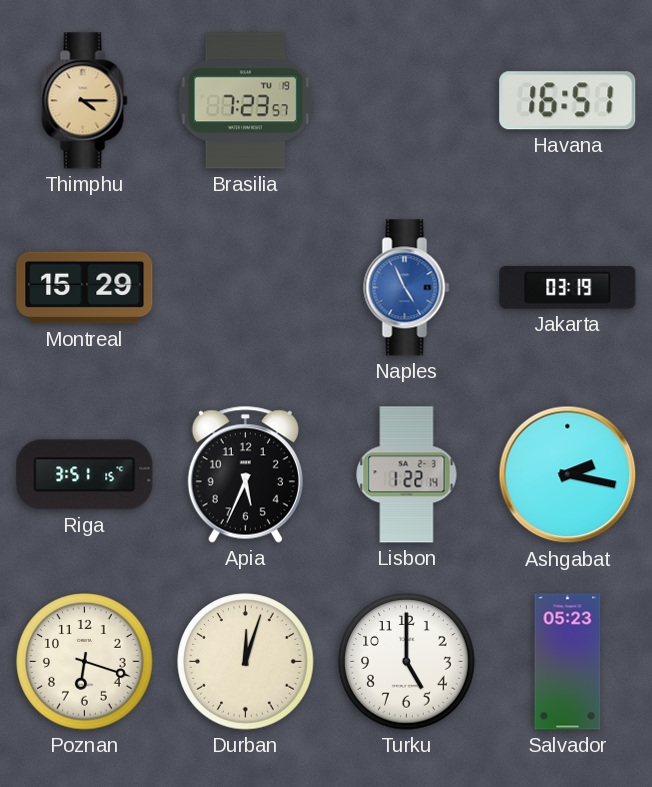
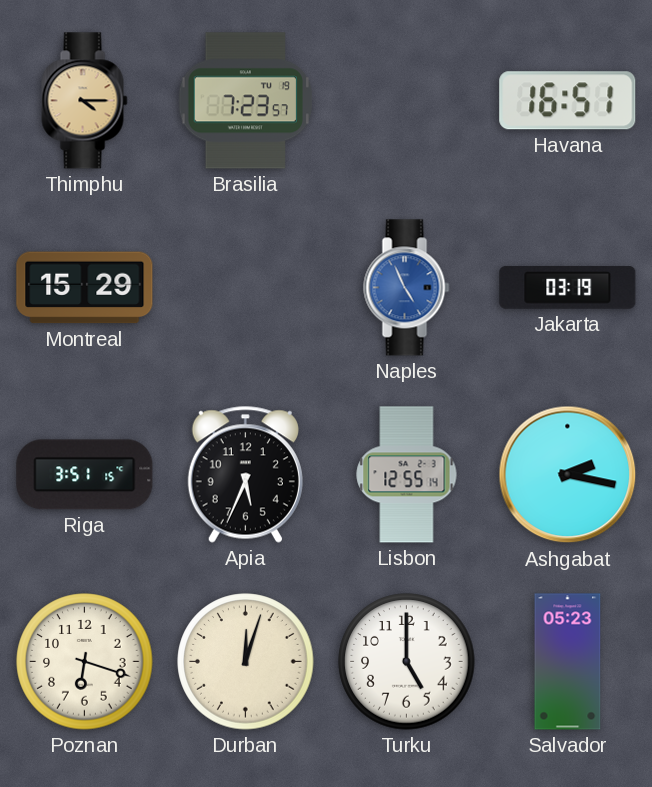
Lisbon: 1:22 -> 12:55 (407, 475)
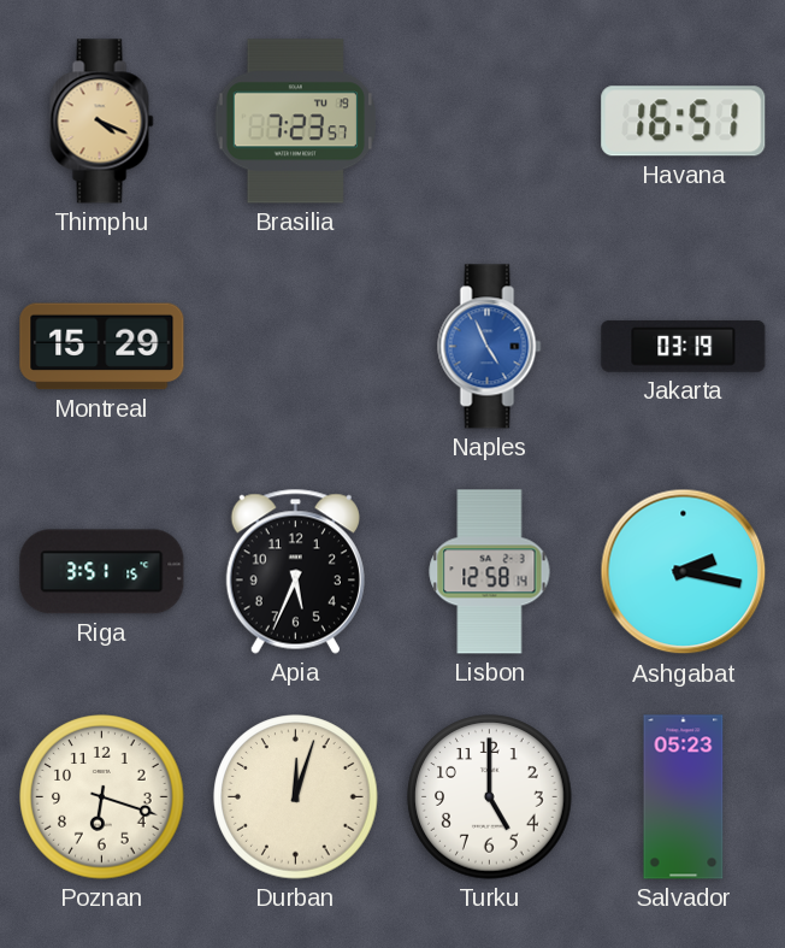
Thimphu: 4:15 -> 4:19 (102, 122)
Lisbon: 12:55 -> 12:58 (490, 572)
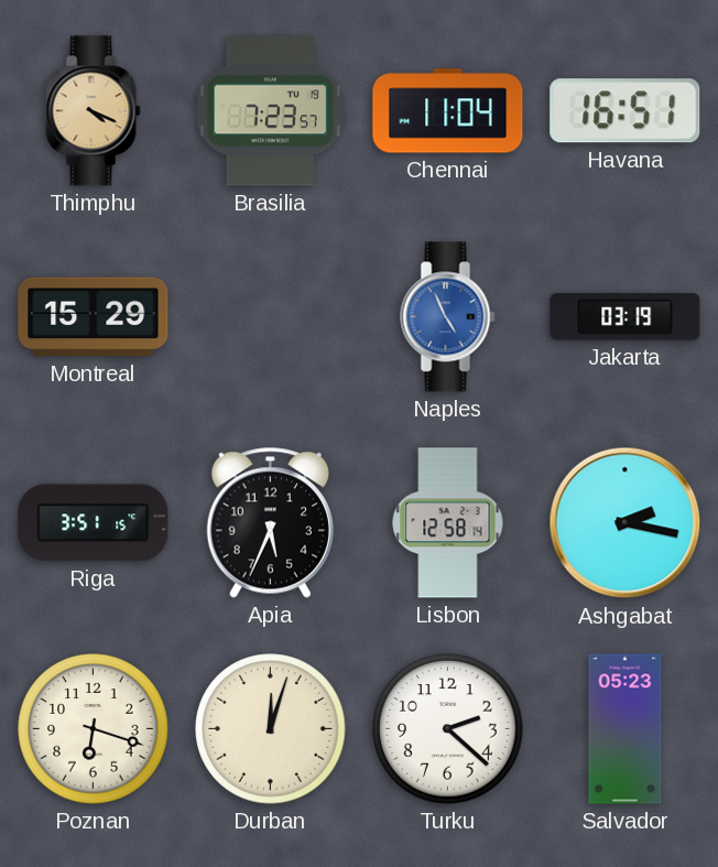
Chennai: none -> 11:04 (448, 111)
Turku: 5:00 -> 2:22 (448, 729)
